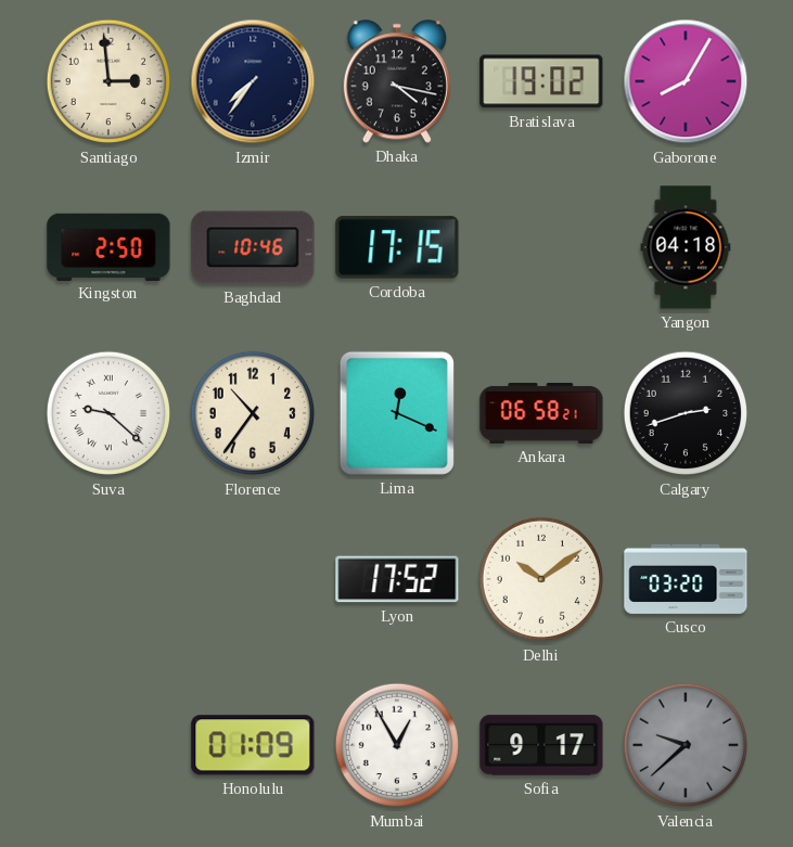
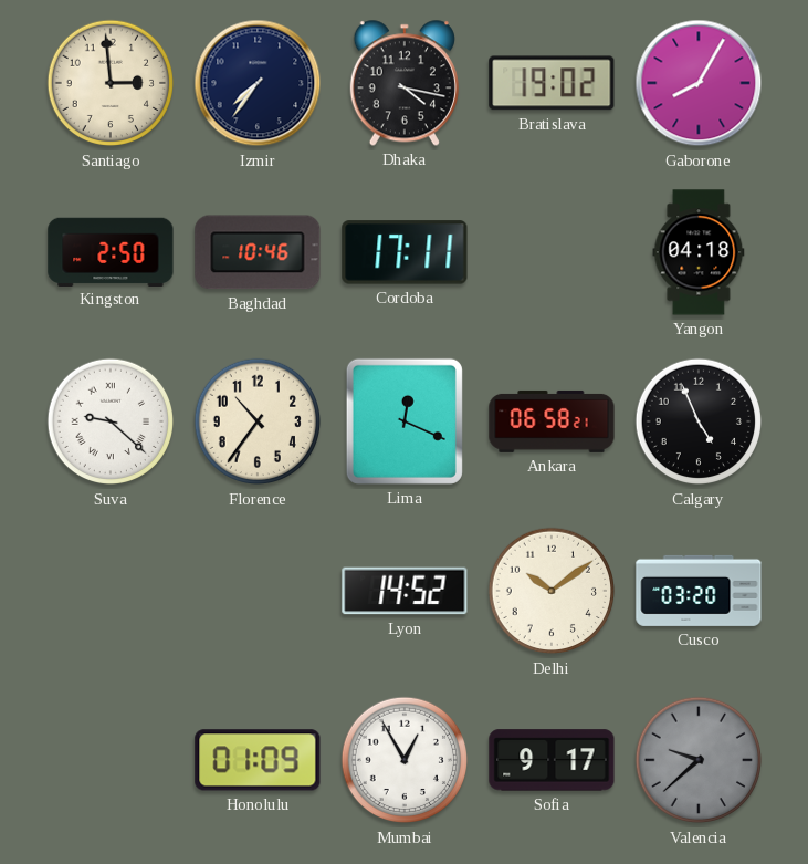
Cordoba: 17:15 -> 17:11 (405, 252)
Calgary: 2:42 -> 4:56 (699, 421)
Lyon: 17:52 -> 14:52 (405, 591)
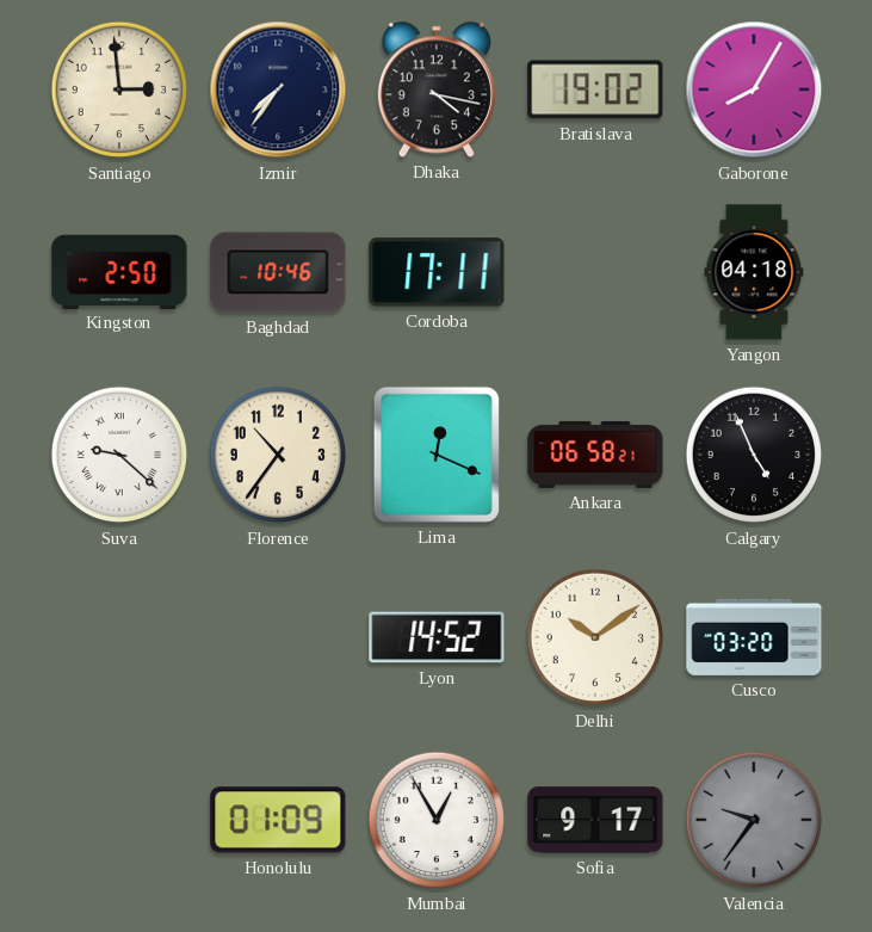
Valencia: 9:38 -> 9:36 (754, 820)
